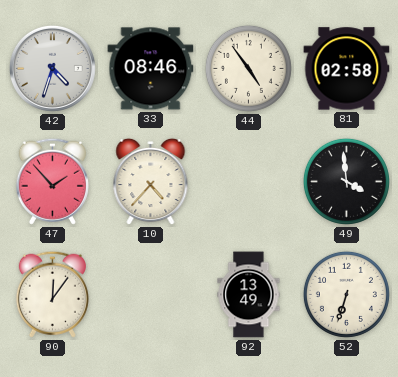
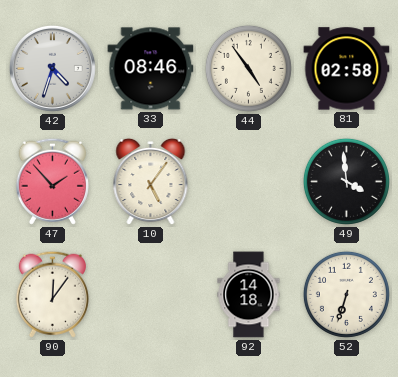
10: 4:37 -> 5:06 (151, 182)
92: 13:49 -> 14:18 (249, 295)
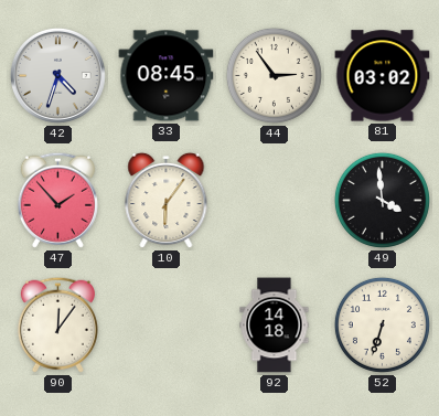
33: 08:46 -> 08:45 (167, 76)
44: 4:54 -> 2:54 (274, 75)
81: 02:58 -> 03:02 (383, 76)
10: 5:06 -> 6:06 (167, 201)
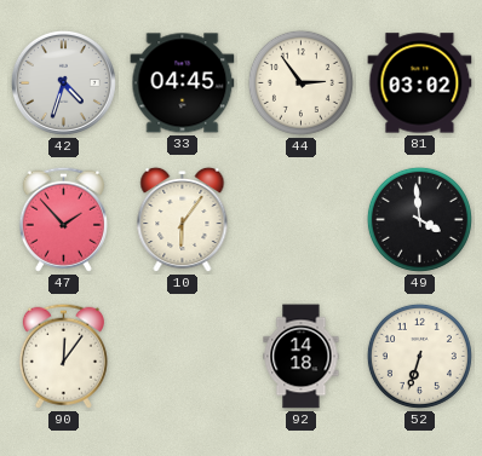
33: 08:45 -> 04:45 (183, 83)
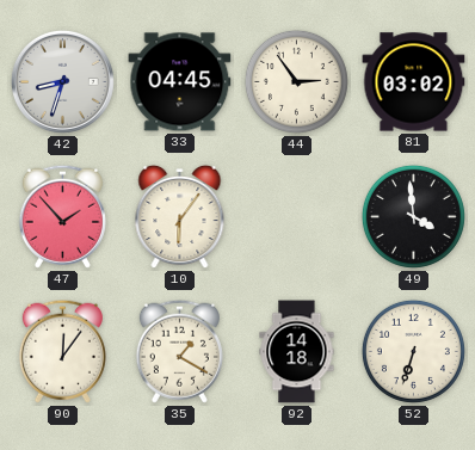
42: 4:33 -> 8:33 (62, 81)
35: none -> 1:20 (179, 351)
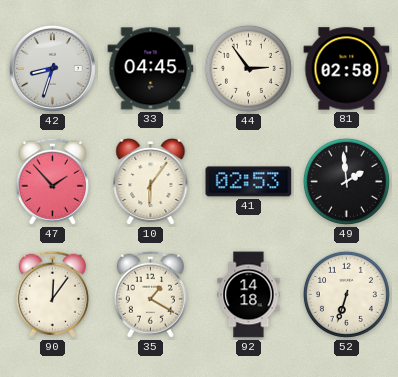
81: 03:02 -> 02:58 (347, 69)
41: none -> 02:53 (249, 182)
49: 3:59 -> 1:59 (346, 181)
